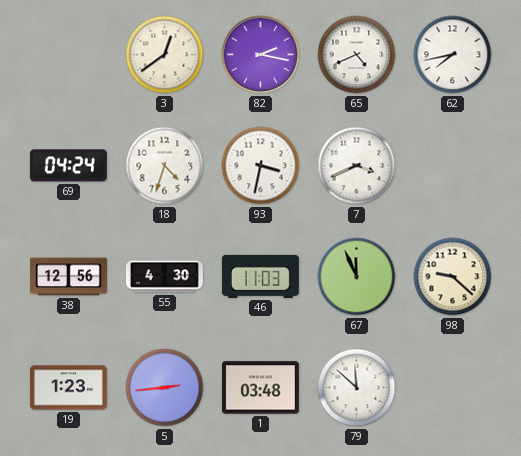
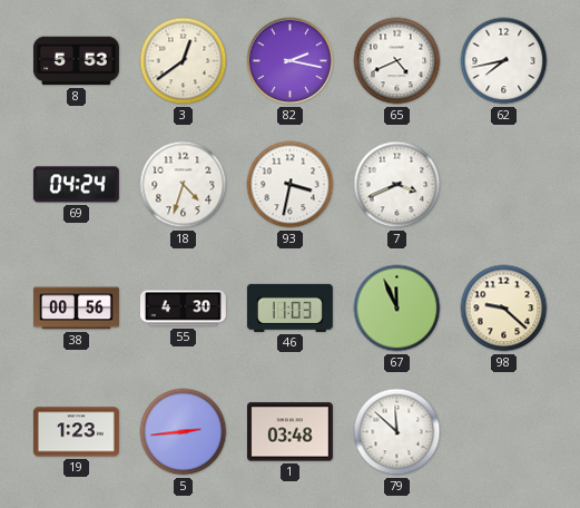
8: none -> 5:53 (76, 61)
38: 12:56 -> 00:56 (76, 309)
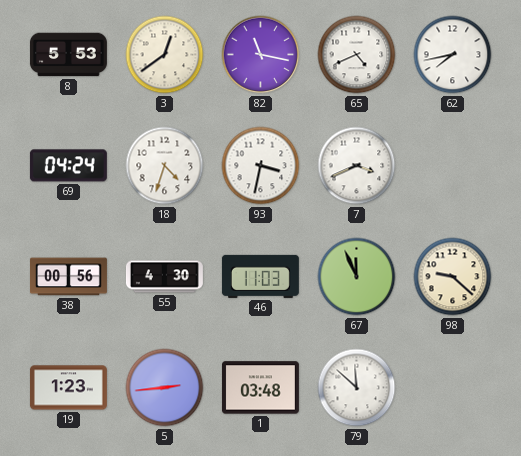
82: 2:17 -> 11:17 (261, 55)
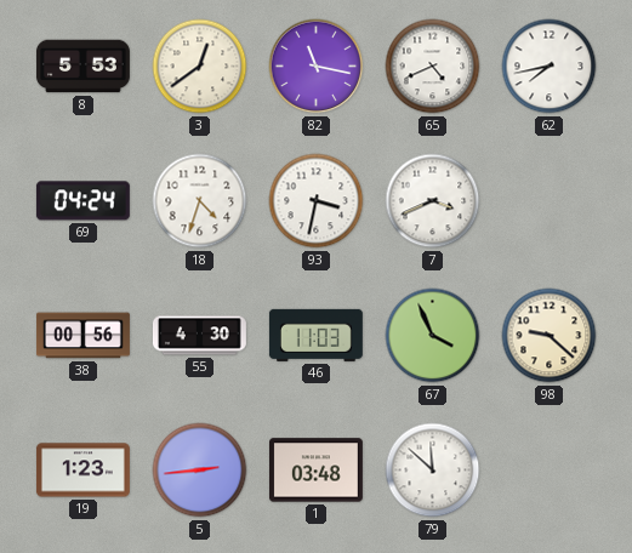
67: 11:56 -> 3:56 (433, 336)
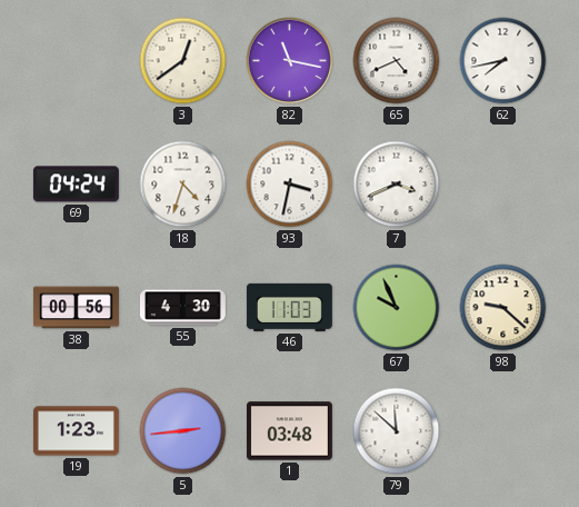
8: 5:53 -> none (82, 67)
67: 3:56 -> 9:56 (397, 308)
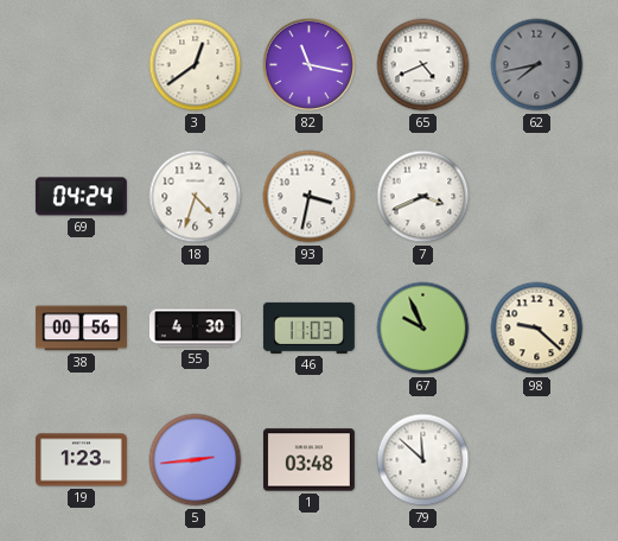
62 dial: white -> grey (537, 65)
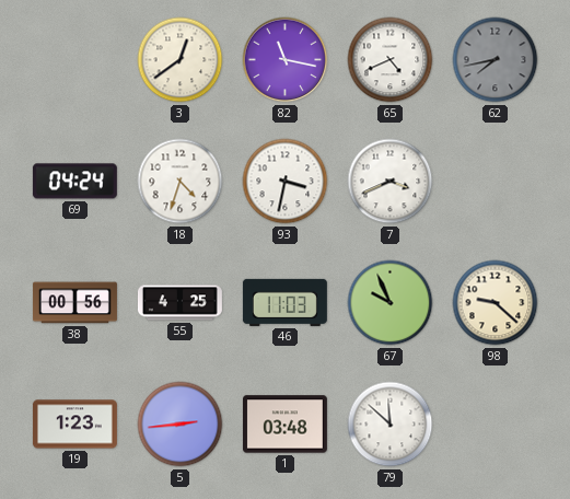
55: 4:30 -> 4:25 (179, 303)
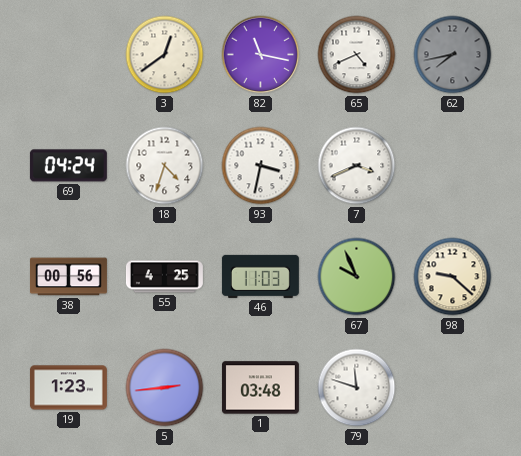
79: 11:52 -> 11:48 (357, 388)
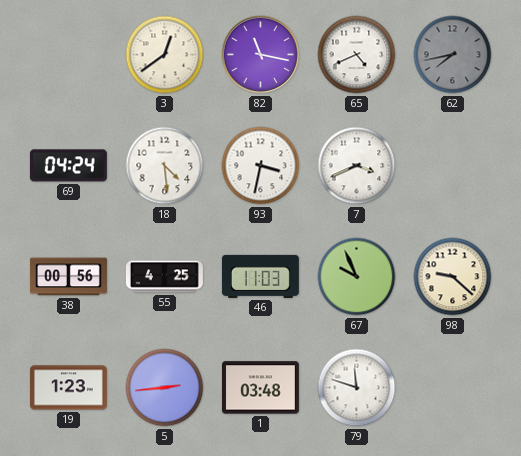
18: 4:33 -> 4:29 (165, 166)
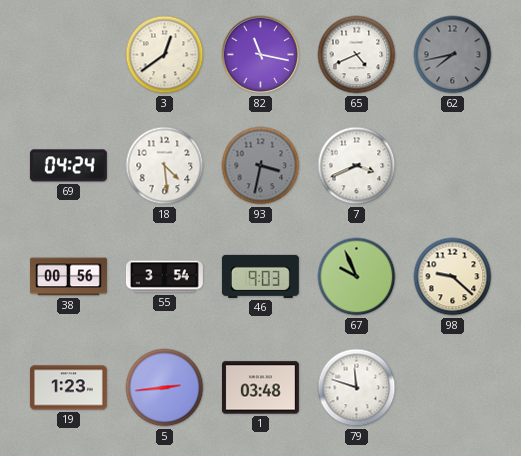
93 dial: white -> grey (261, 166)
55: 4:25 -> 3:54 (164, 277)
46: 11:03 -> 9:03 (260, 276)
